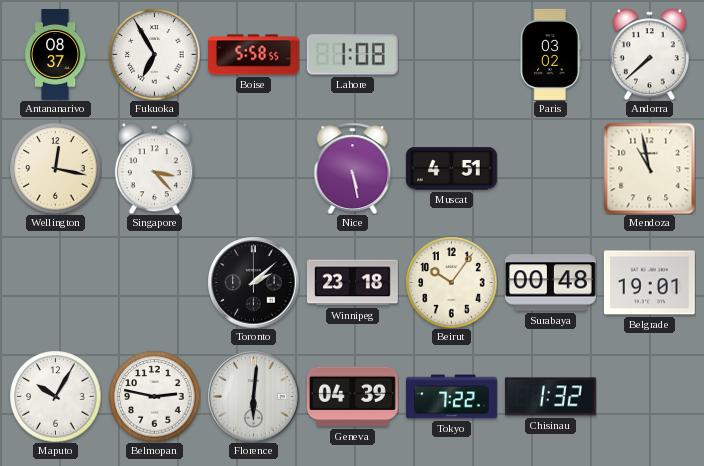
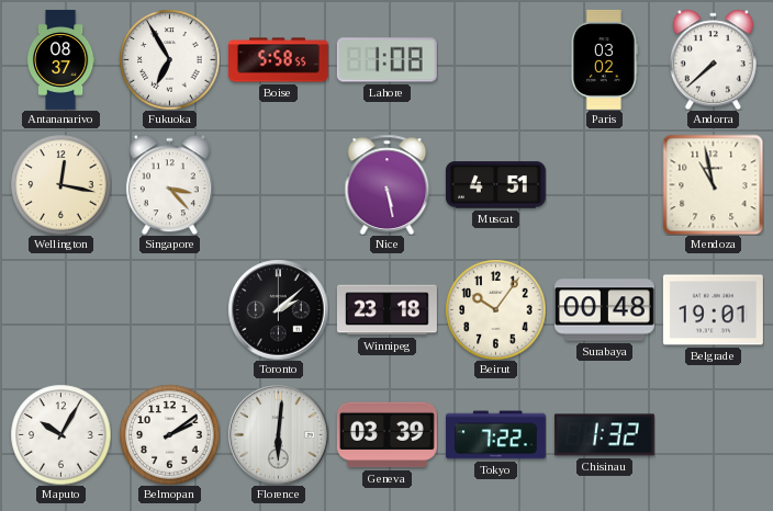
Belmopan: 2:47 -> 2:09 (169, 434)
Geneva: 04:39 -> 03:39 (386, 435)
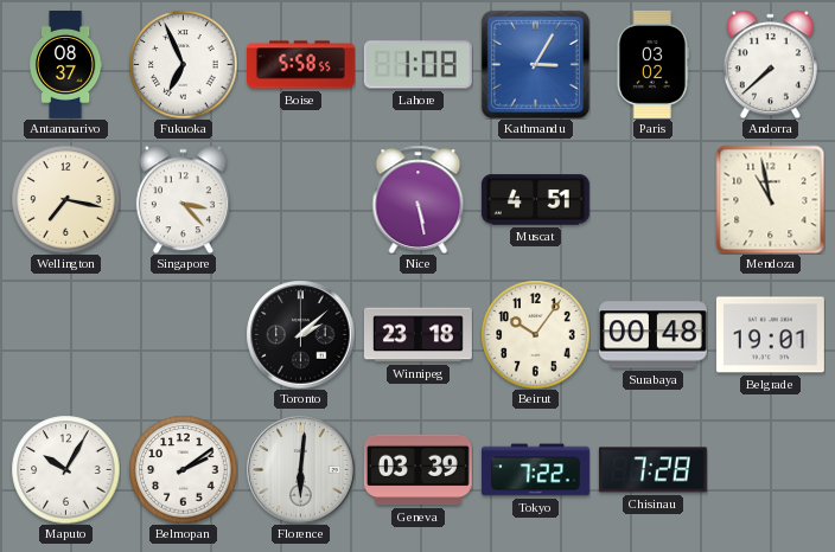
Fukuoka: 6:55 -> 6:56 (183, 64)
Kathmandu: none -> 3:05 (535, 64)
Wellington: 12:17 -> 7:17 (65, 199)
Chisinau: 1:32 -> 7:28 (652, 470)
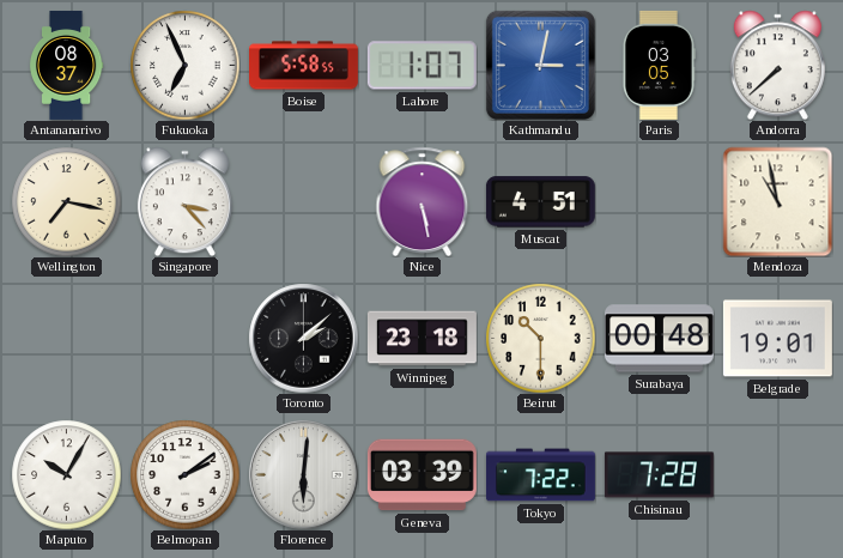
Lahore: 1:08 -> 1:07 (421, 66)
Kathmandu: 3:05 -> 3:02 (540, 65)
Paris: 03:02 -> 03:05 (659, 65)
Beirut: 10:06 -> 10:30 (540, 338)
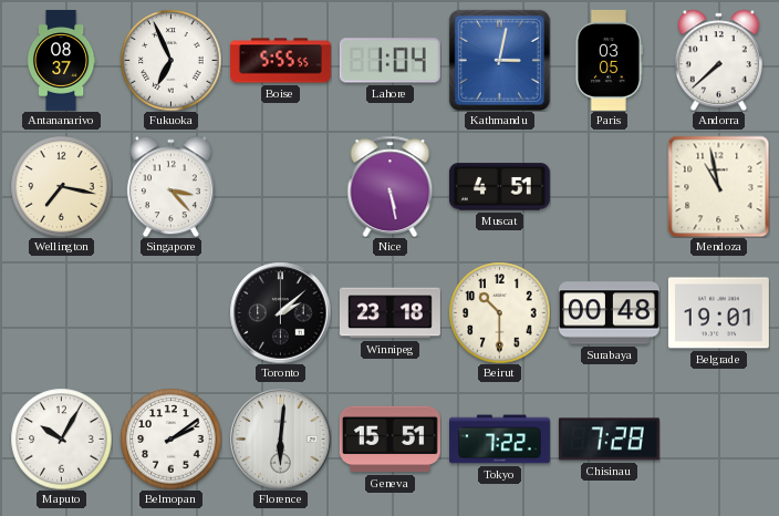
Boise: 5:58 -> 5:55 (281, 61)
Lahore: 1:07 -> 1:04 (389, 61)
Geneva: 03:39 -> 15:51 (389, 440)
